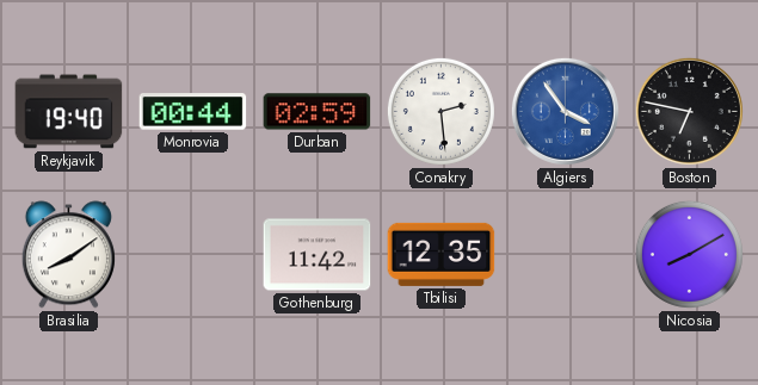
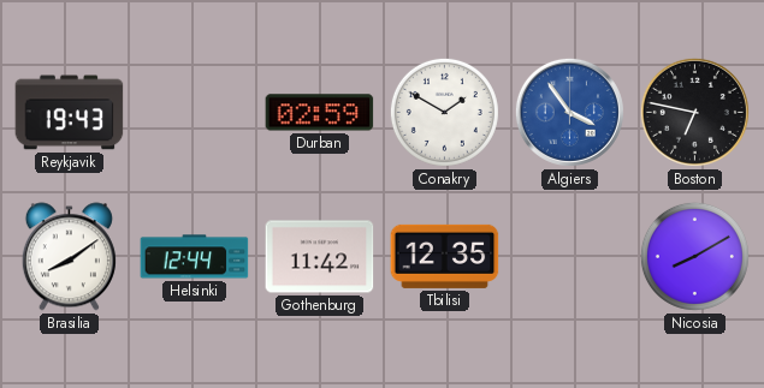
Reykjavik: 19:40 -> 19:43 (70, 113)
Monrovia: 00:44 -> none (193, 112)
Conakry: 2:29 -> 1:50 (444, 112)
Helsinki: none -> 12:44 (195, 257)
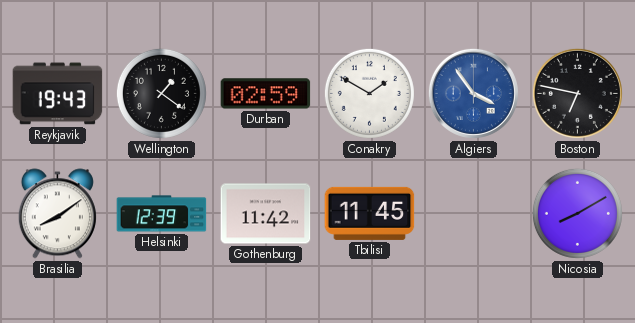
Wellington: none -> 1:21 (161, 93)
Helsinki: 12:44 -> 12:39 (162, 214)
Tbilisi: 12:35 -> 11:45 (370, 213)
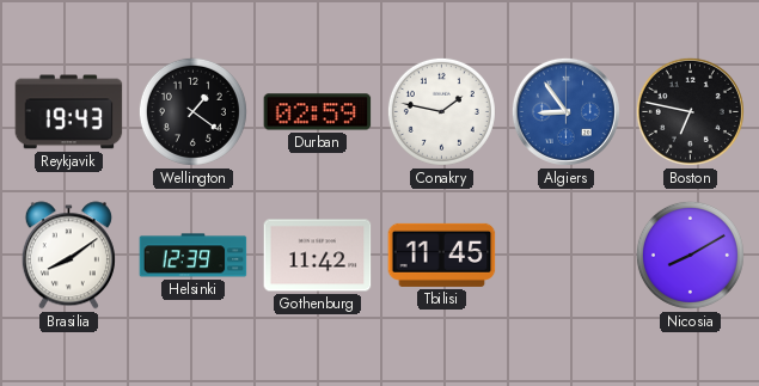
Conakry: 1:50 -> 1:47 (441, 111)
Algiers: 3:54 -> 8:54 (565, 111)
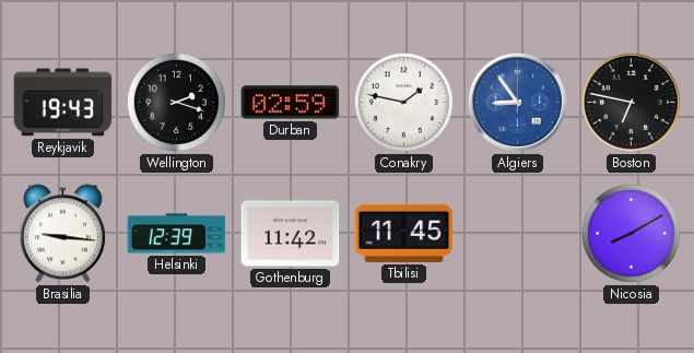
Wellington: 1:21 -> 2:18 (176, 102)
Brasilia: 8:09 -> 9:16 (62, 234)
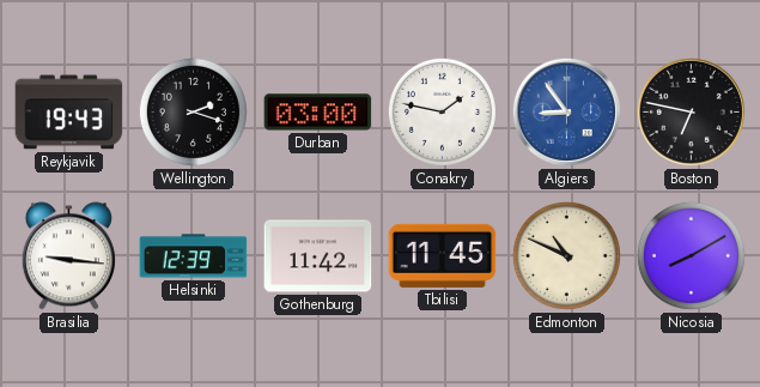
Durban: 02:59 -> 03:00 (318, 113)
Edmonton: none -> 10:49 (566, 255)
